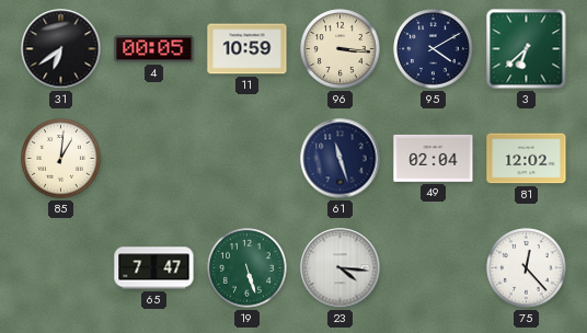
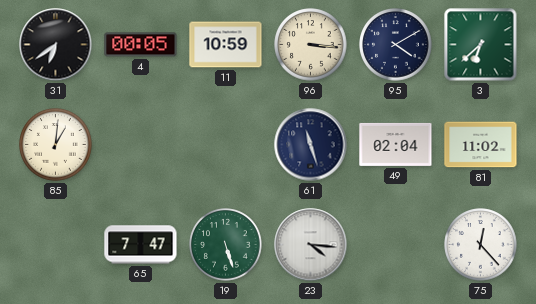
81: 12:02 -> 11:02 (481, 145)
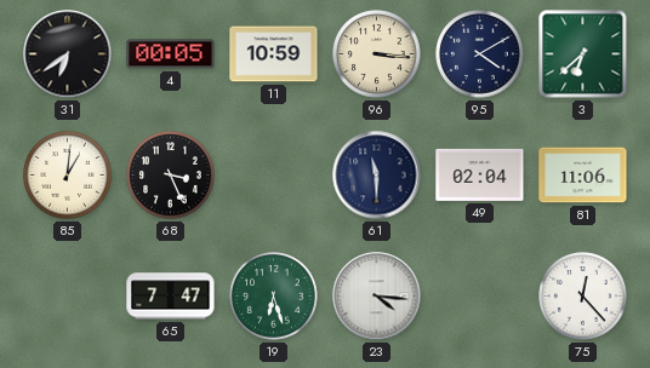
68: none -> 3:26 (171, 176)
61: 11:27 -> 11:30 (377, 176)
81: 11:02 -> 11:06 (583, 176)
19: 5:27 -> 6:27 (274, 297)
